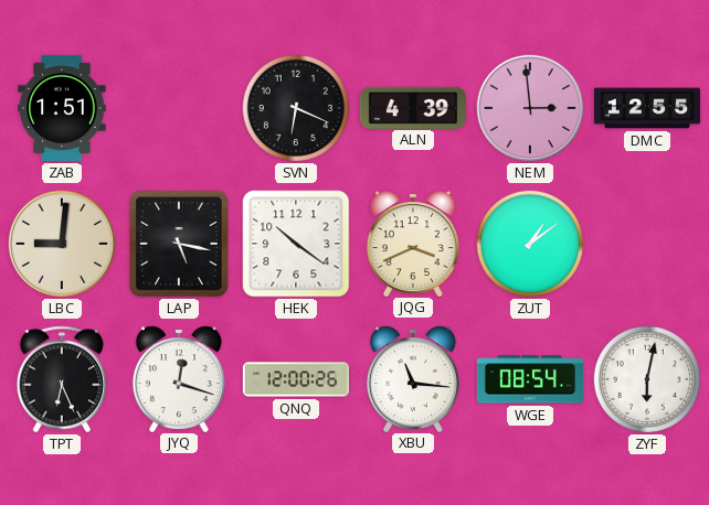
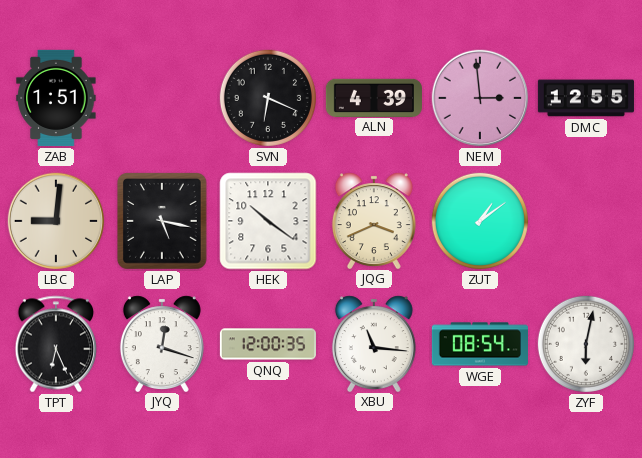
QNQ: 12:00:26 -> 12:00:35 (268, 344)
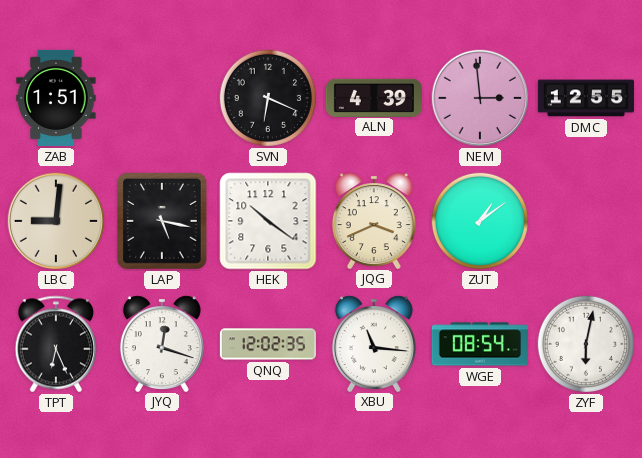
QNQ: 12:00 -> 12:02 (268, 344)
